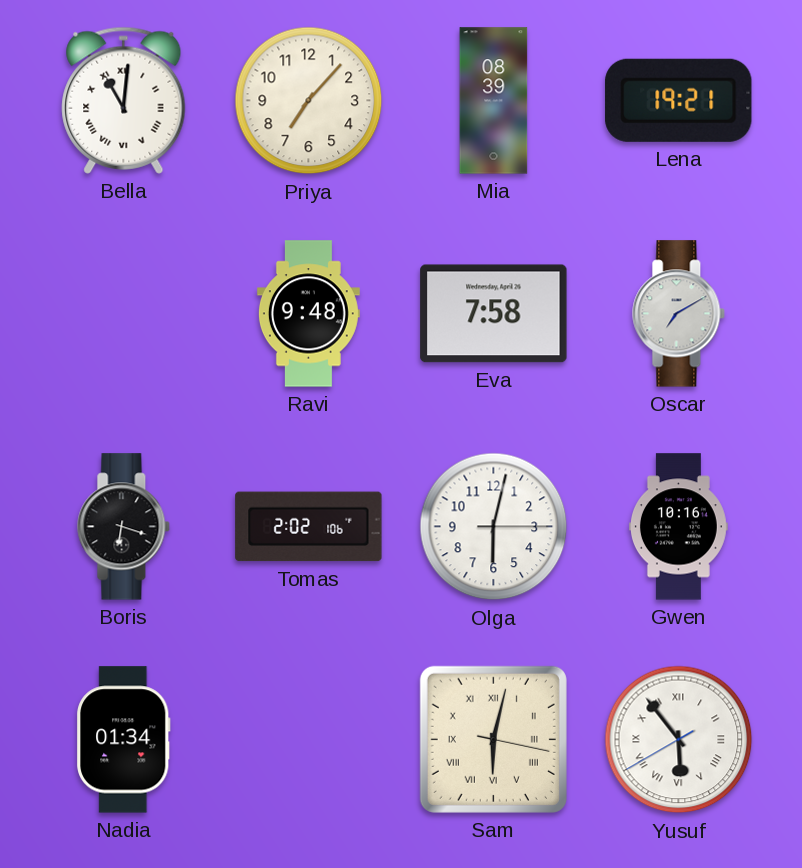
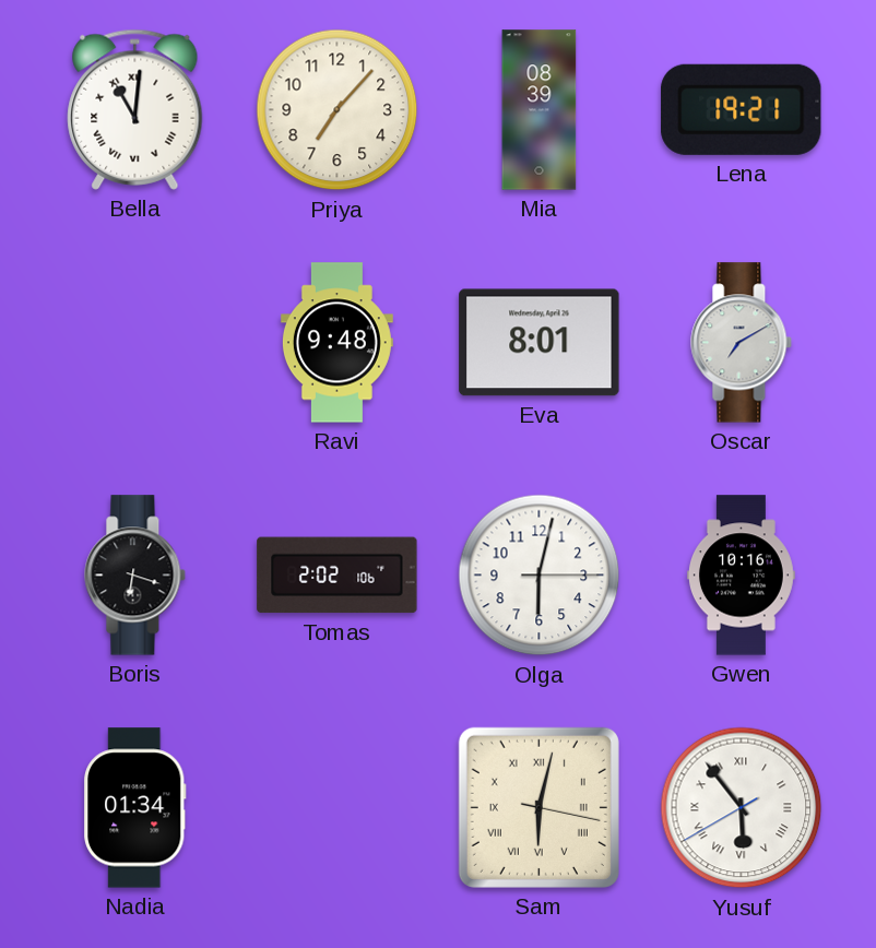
Eva: 7:58 -> 8:01 (540, 343)
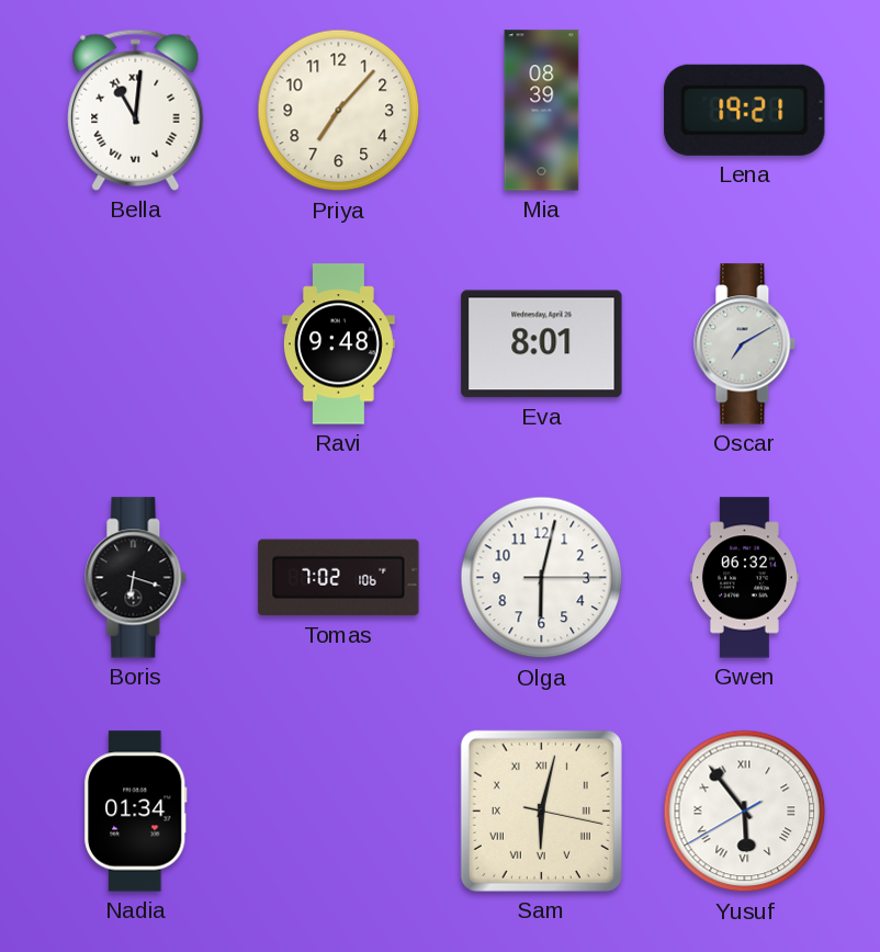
Tomas: 2:02 -> 7:02 (339, 578)
Gwen: 10:16 -> 06:32 (744, 578)
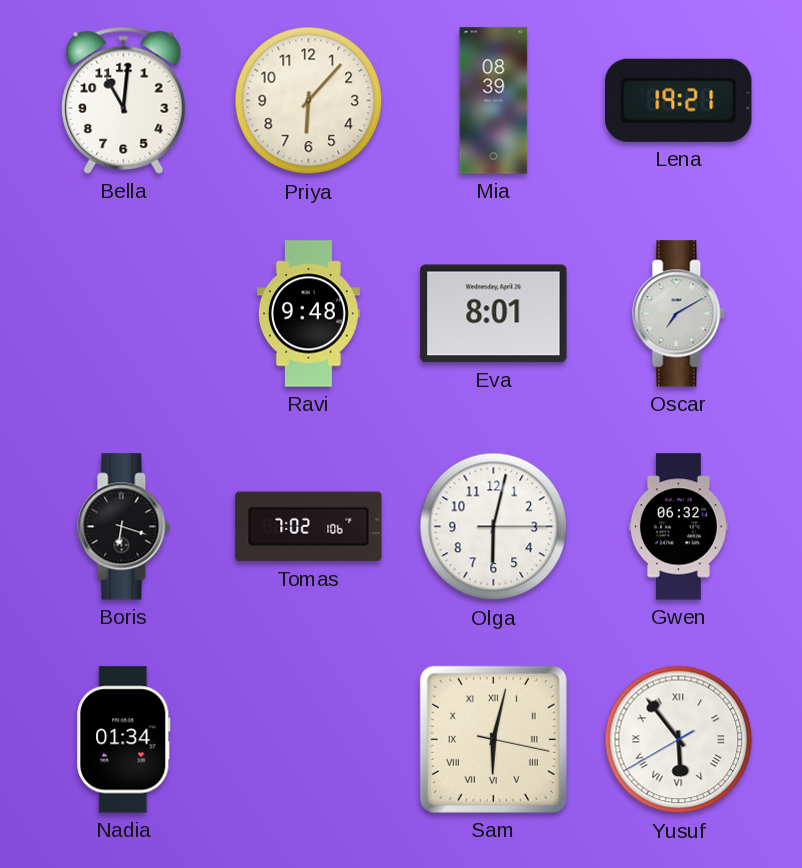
Bella numerals: Roman -> Arabic (124, 100)
Priya: 7:07 -> 6:07 (309, 101)
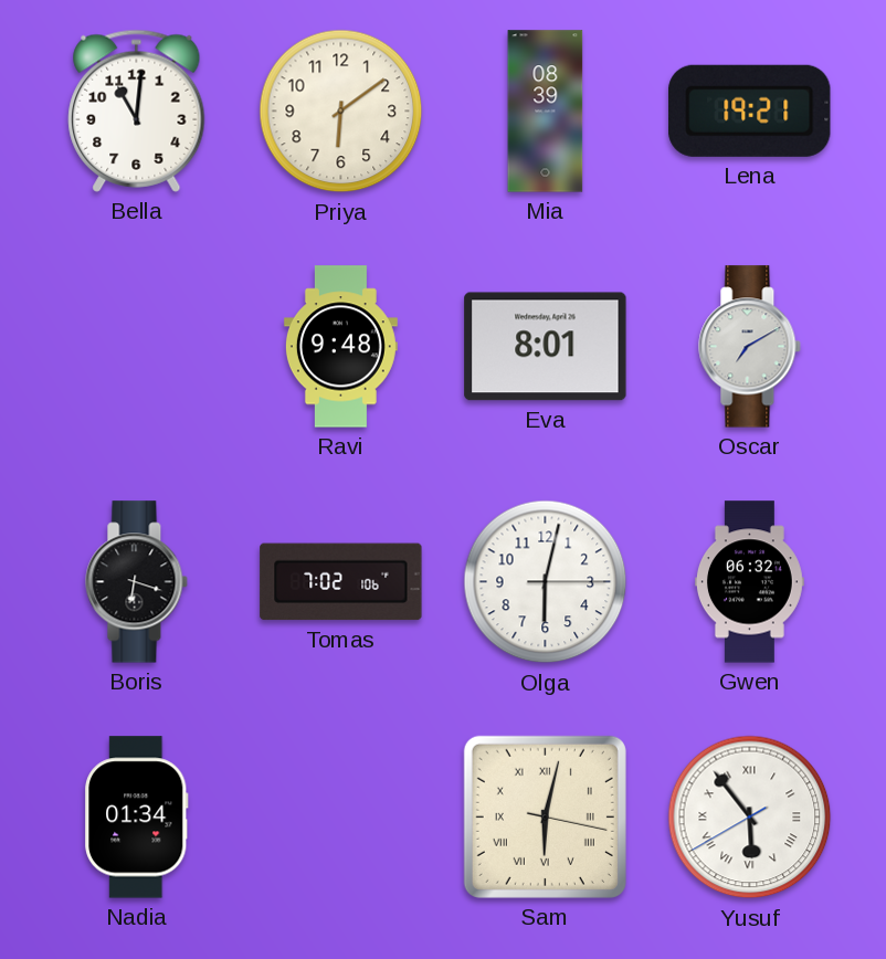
Priya: 6:07 -> 6:09 (341, 112)
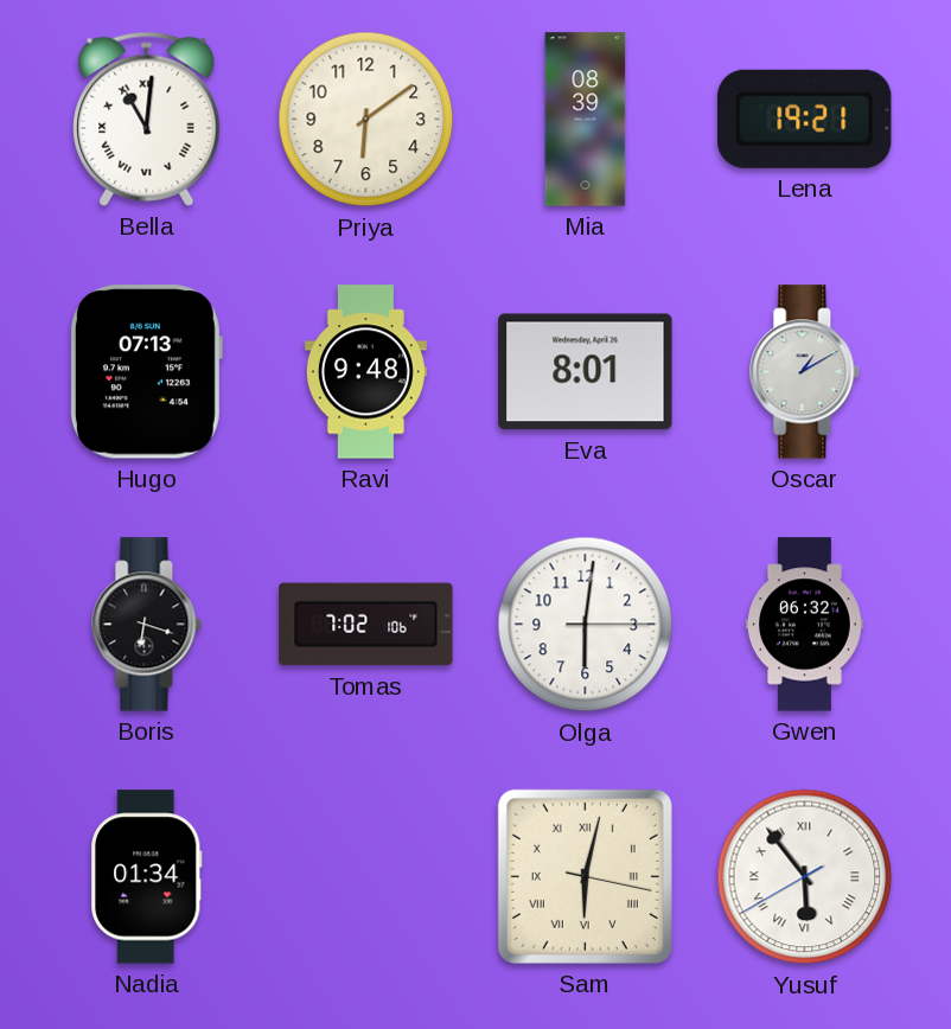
Bella numerals: Arabic -> Roman (147, 119)
Hugo: none -> 07:13 (146, 372)
Oscar: 7:10 -> 1:10 (805, 372)
Olga: 6:02 -> 6:01 (586, 625)
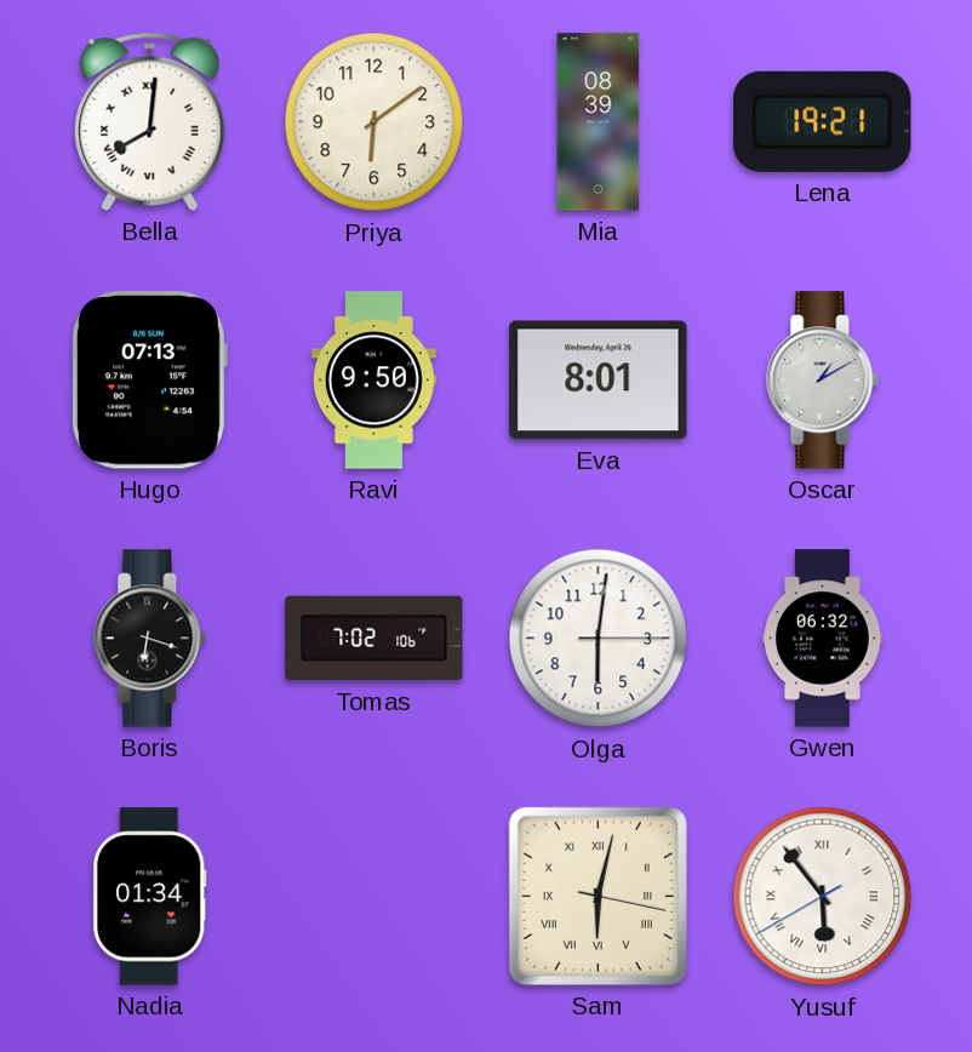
Bella: 11:01 -> 8:01 (150, 121)
Ravi: 9:48 -> 9:50 (373, 381)
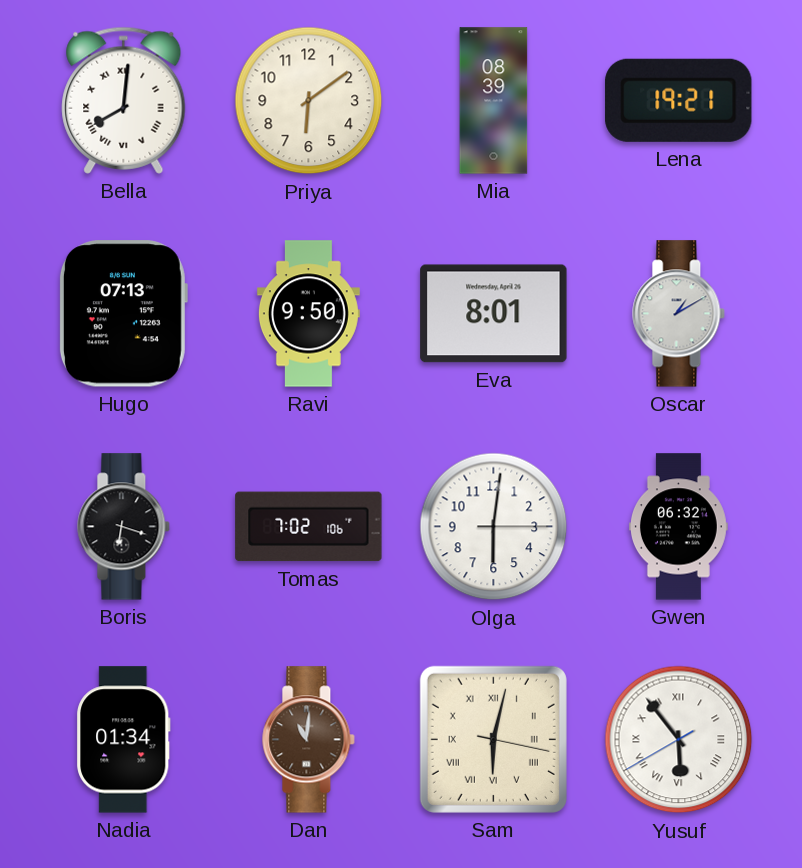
Dan: none -> 11:01 (309, 740)
